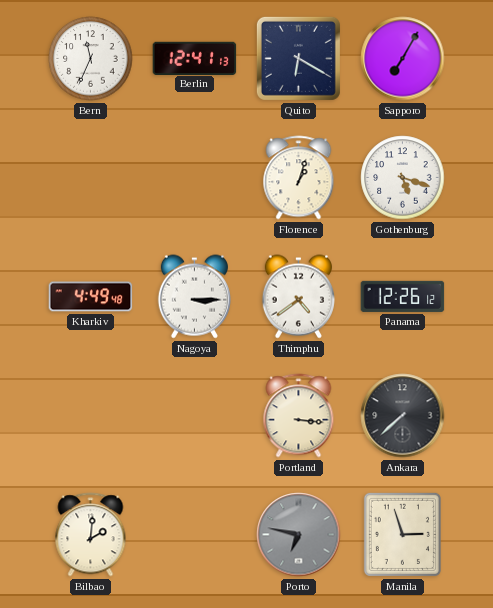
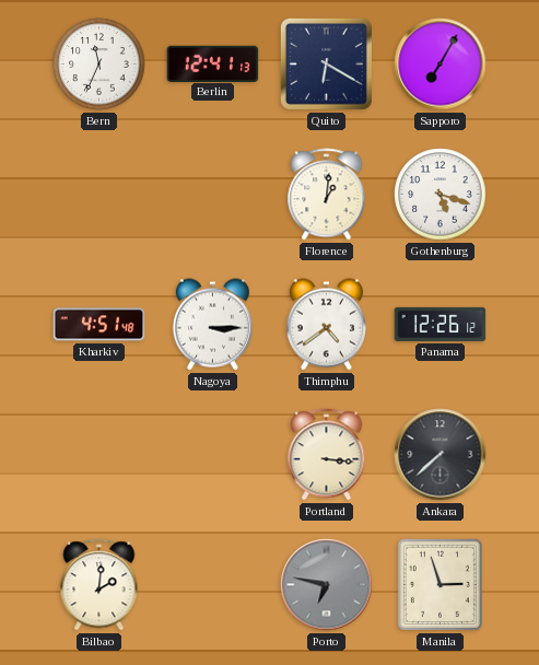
Florence: 1:03 -> 1:01 (327, 195)
Kharkiv: 4:49 -> 4:51 (99, 325)
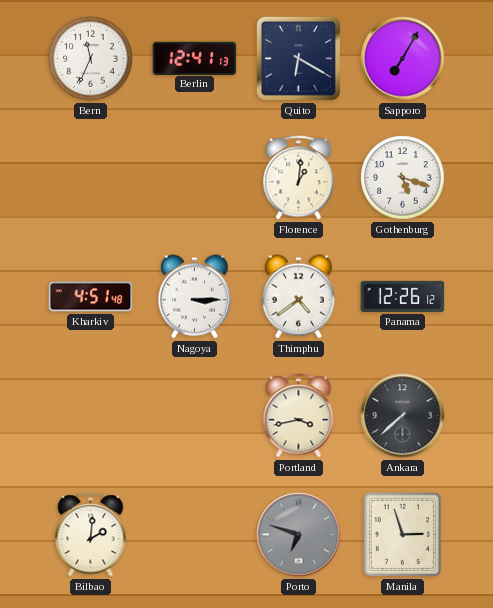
Portland: 3:16 -> 3:43 (299, 416)
Porto: 6:47 -> 6:48 (299, 535)
